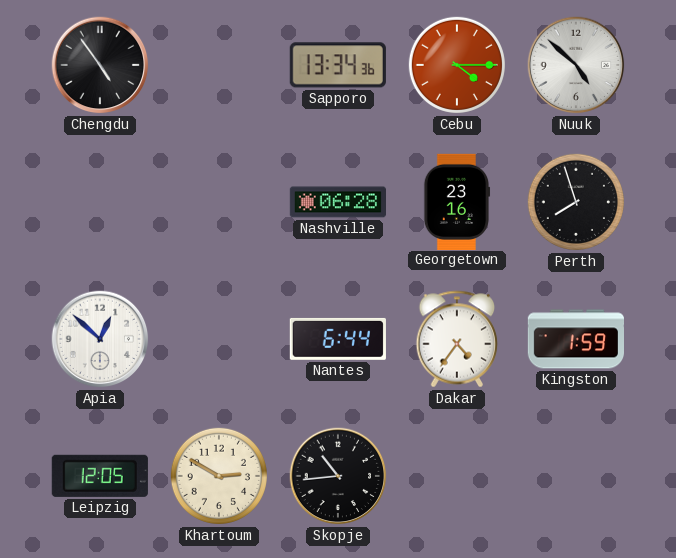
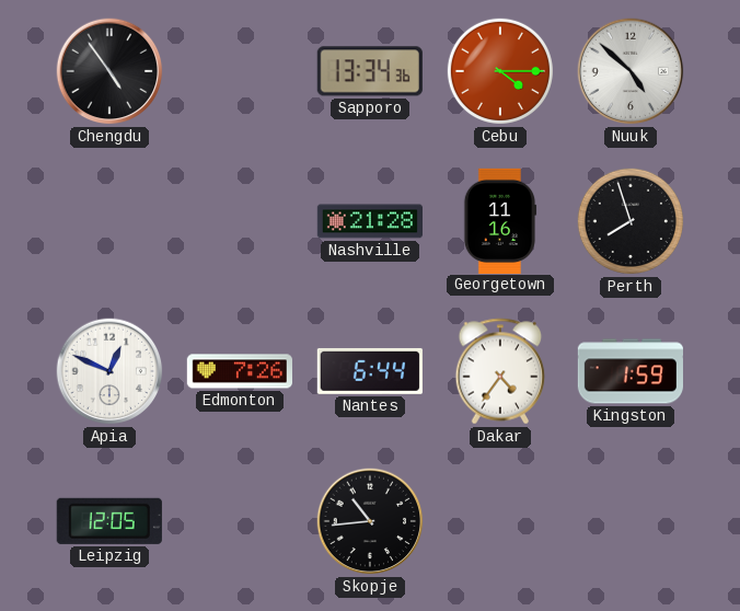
Nashville: 06:28 -> 21:28 (369, 221)
Georgetown: 23:16 -> 11:16 (500, 220)
Apia: 12:52 -> 12:49 (109, 371)
Edmonton: none -> 7:26 (239, 371)
Khartoum: 2:50 -> none (219, 476)
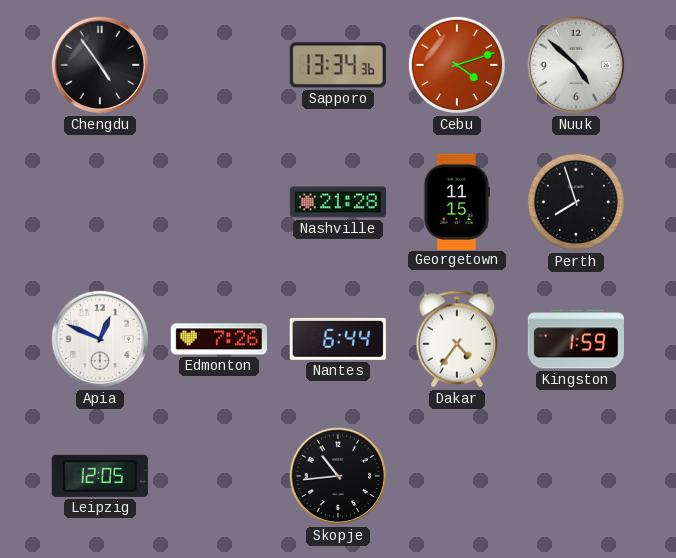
Cebu: 4:15 -> 4:12 (457, 65)
Georgetown: 11:16 -> 11:15 (457, 201)
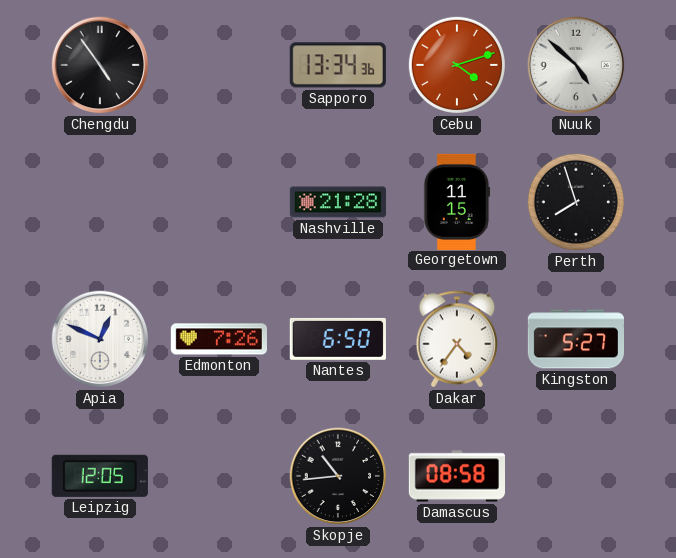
Nantes: 6:44 -> 6:50 (338, 339)
Kingston: 1:59 -> 5:27 (575, 339)
Damascus: none -> 08:58 (456, 476)
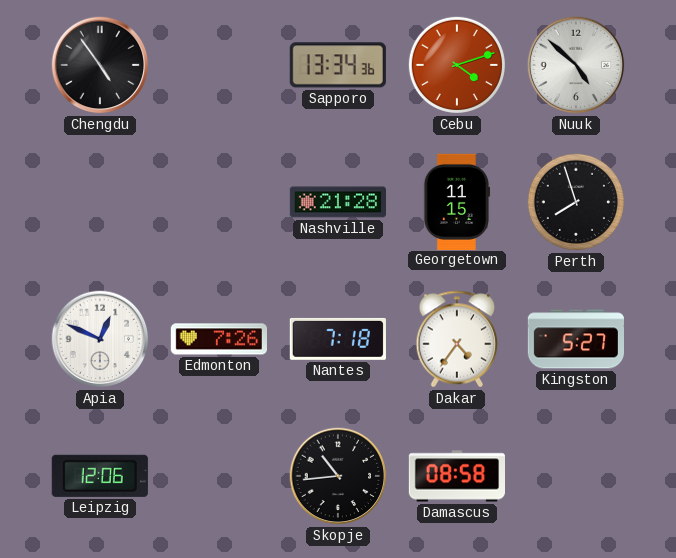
Nantes: 6:50 -> 7:18 (338, 339)
Leipzig: 12:05 -> 12:06 (100, 476)
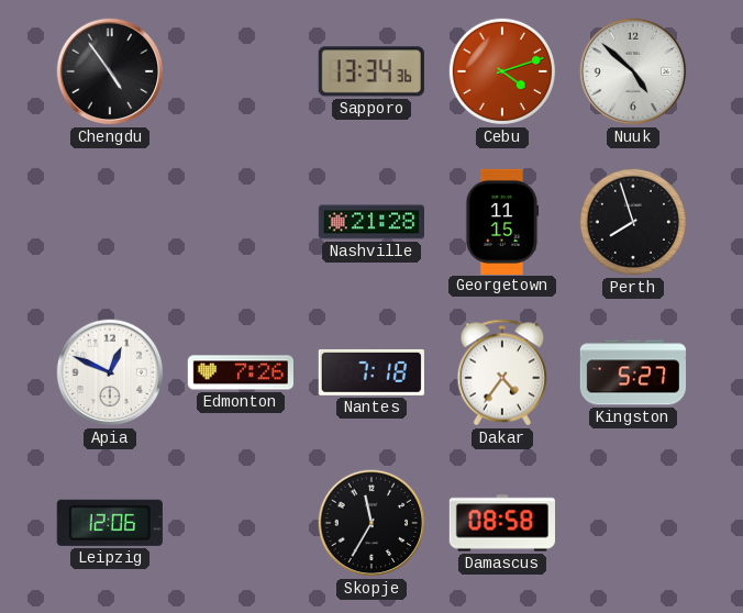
Skopje: 10:44 -> 11:35 (371, 523)
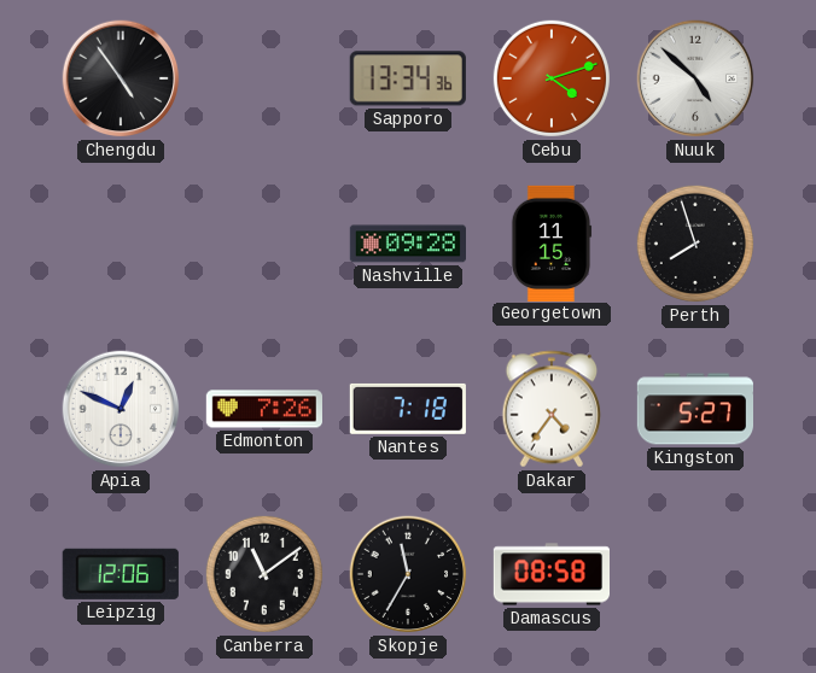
Nashville: 21:28 -> 09:28 (407, 244)
Canberra: none -> 11:09 (264, 574)
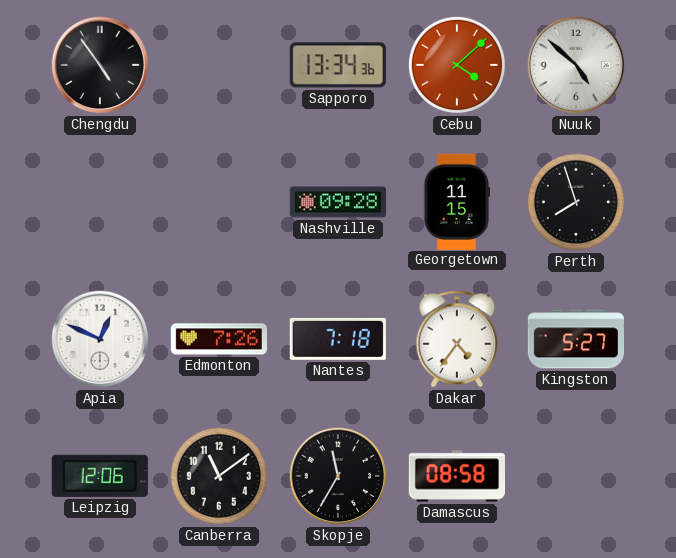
Cebu: 4:12 -> 4:08 (457, 65)
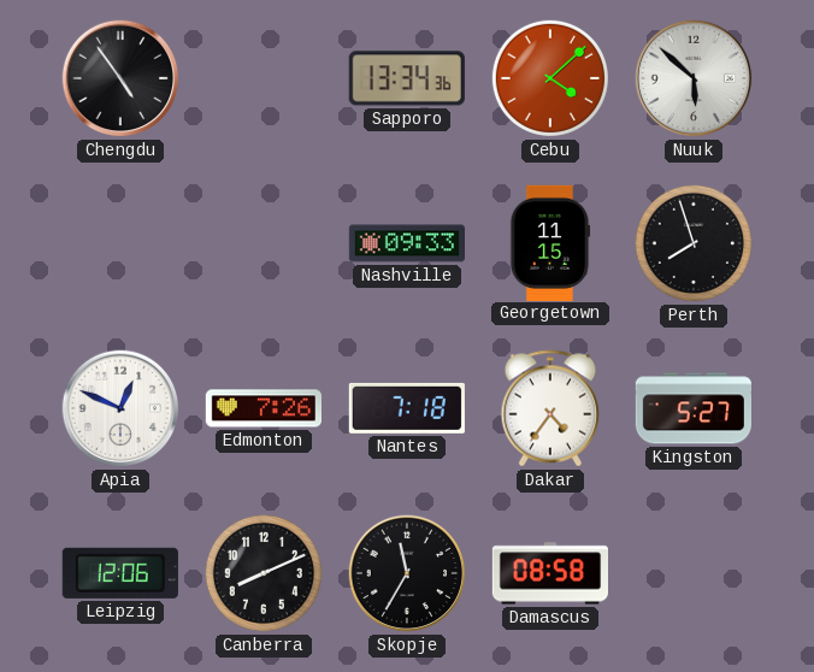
Nuuk: 4:52 -> 5:52 (694, 78)
Nashville: 09:28 -> 09:33 (406, 243)
Canberra: 11:09 -> 8:11 (264, 573)
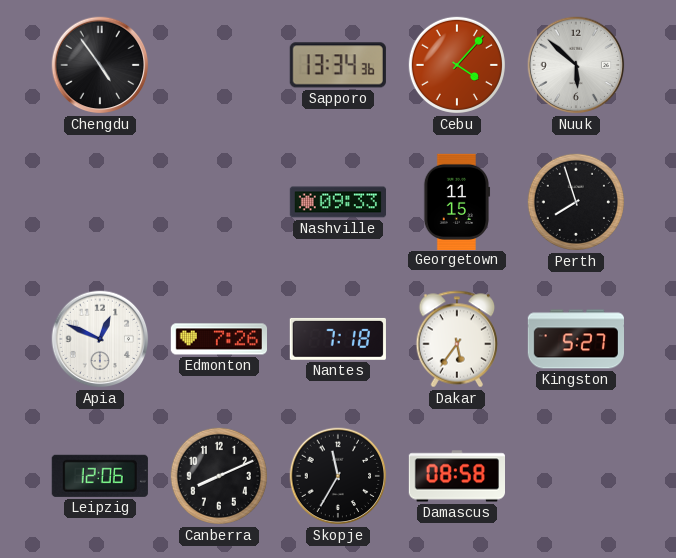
Cebu: 4:08 -> 4:07 (457, 65)
Dakar: 4:36 -> 5:36 (457, 339)
